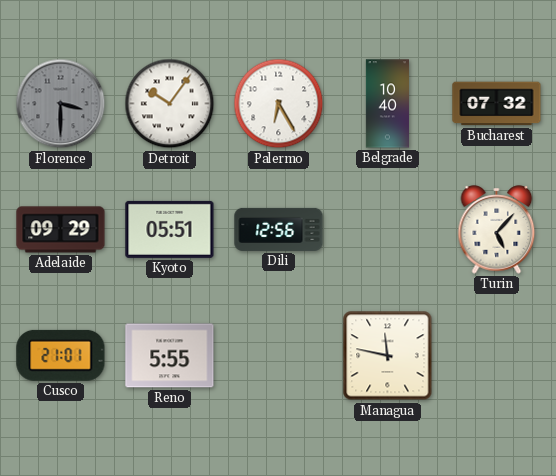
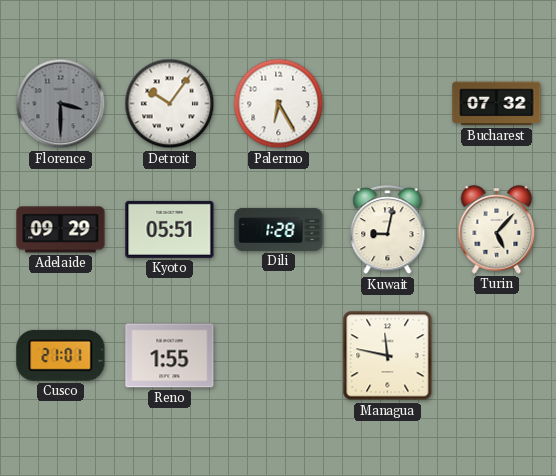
Belgrade: 10:40 -> none (387, 104)
Dili: 12:56 -> 1:28 (279, 229)
Kuwait: none -> 9:02 (388, 230)
Reno: 5:55 -> 1:55 (170, 356)
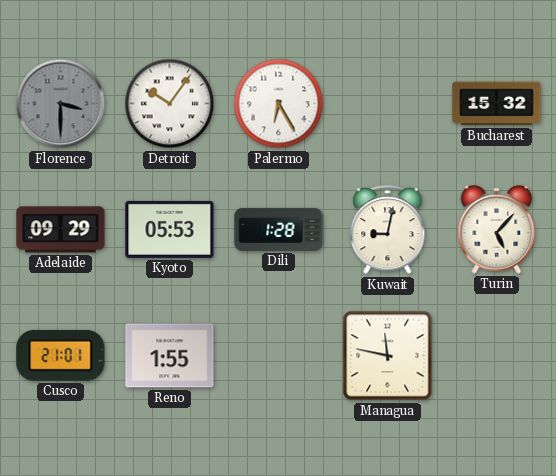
Bucharest: 07:32 -> 15:32 (497, 104)
Kyoto: 05:51 -> 05:53 (170, 229)
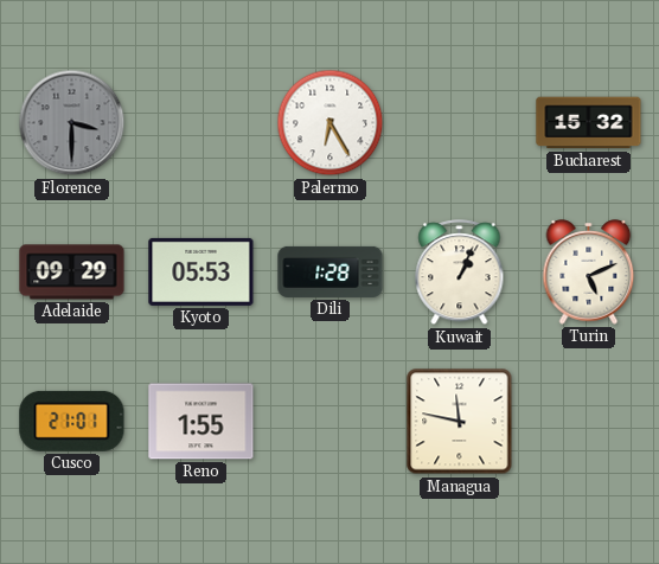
Detroit: 10:06 -> none (170, 104)
Kuwait: 9:02 -> 1:04 (460, 273)
Turin: 5:07 -> 5:11 (589, 273)
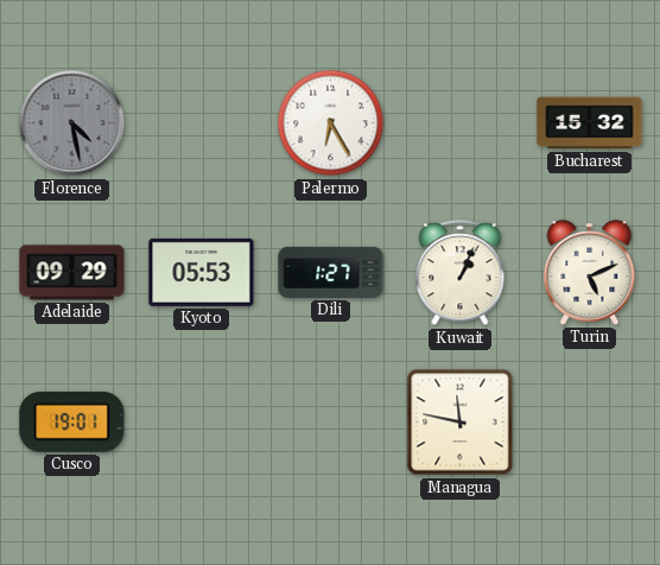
Florence: 3:30 -> 4:28 (72, 123)
Dili: 1:28 -> 1:27 (331, 272)
Cusco: 21:01 -> 19:01 (72, 421)
Reno: 1:55 -> none (201, 422)
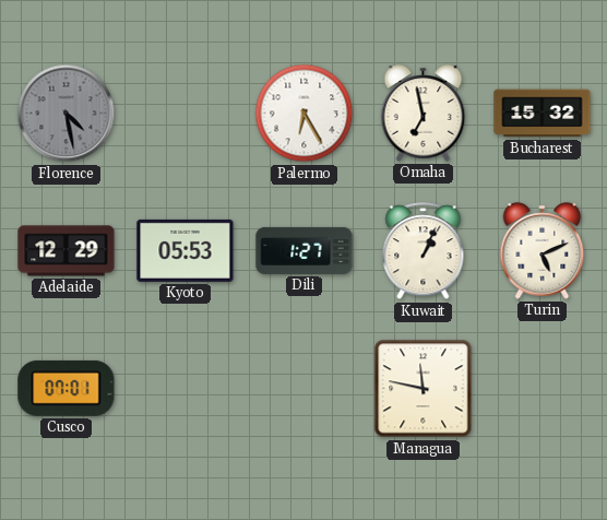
Omaha: none -> 6:58 (424, 114)
Adelaide: 09:29 -> 12:29 (67, 251)
Cusco: 19:01 -> 07:01 (67, 388)
